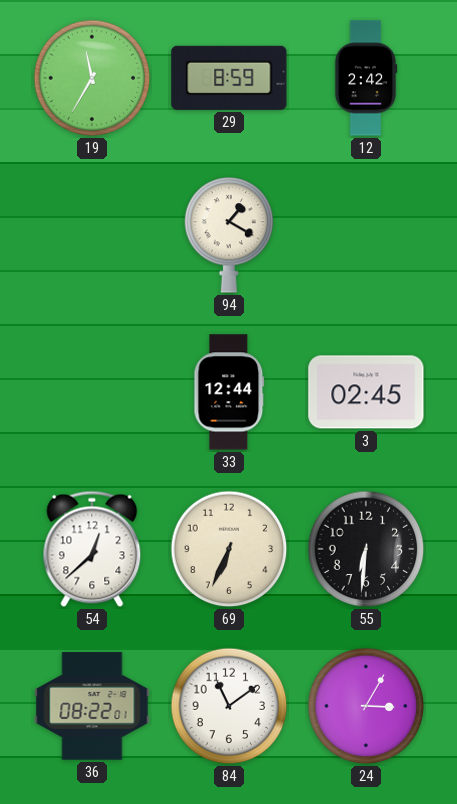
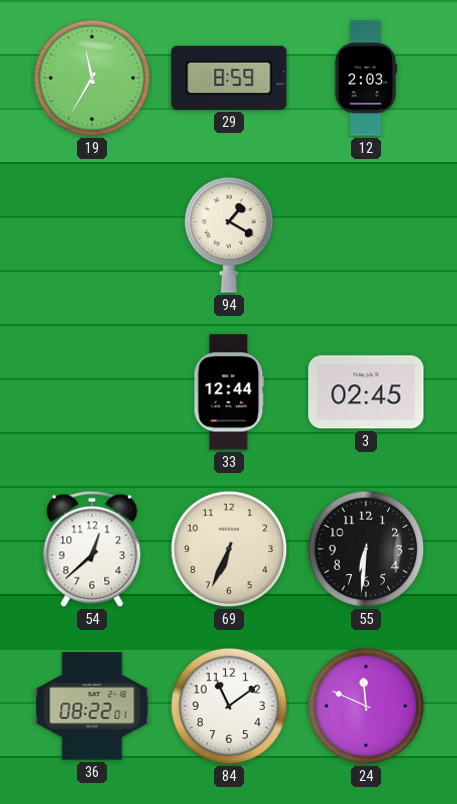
12: 2:42 -> 2:03 (366, 78)
24: 3:05 -> 11:49 (366, 706)
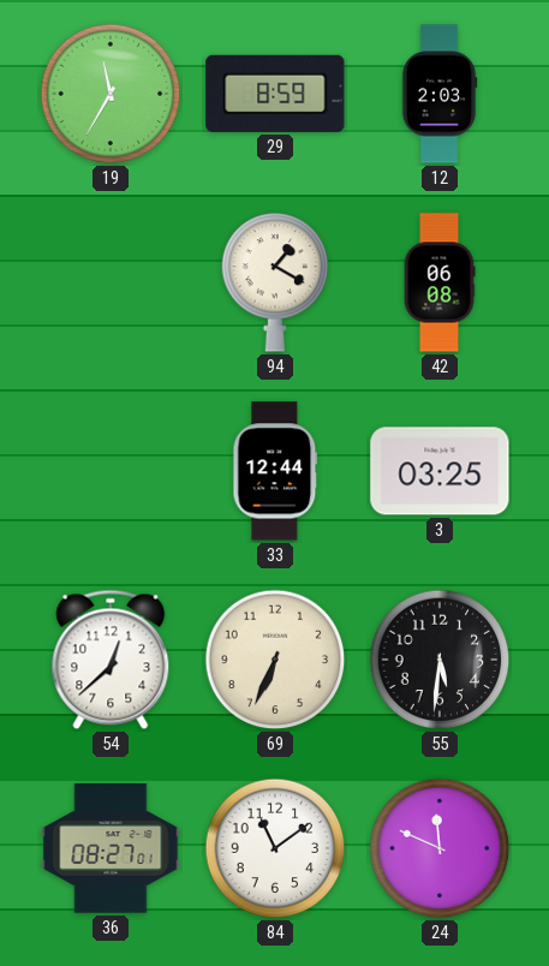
42: none -> 06:08 (440, 282)
3: 02:45 -> 03:25 (440, 471)
55: 6:31 -> 5:31 (440, 660)
36: 08:22 -> 08:27 (111, 848)
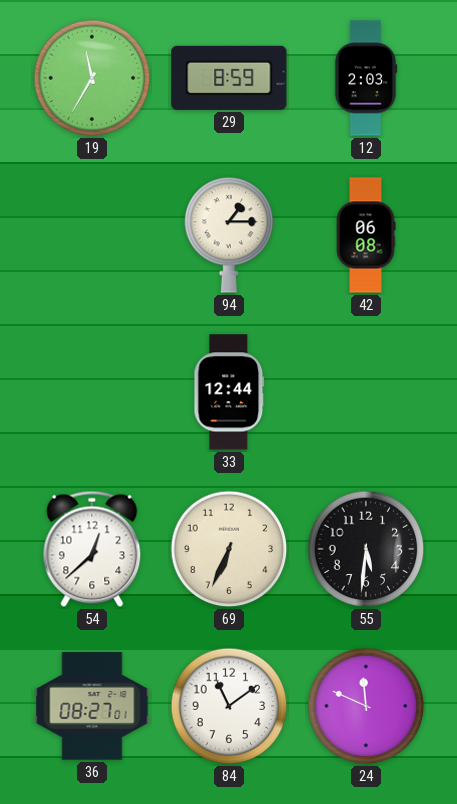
94: 1:20 -> 1:15 (229, 235)
3: 03:25 -> none (440, 471)
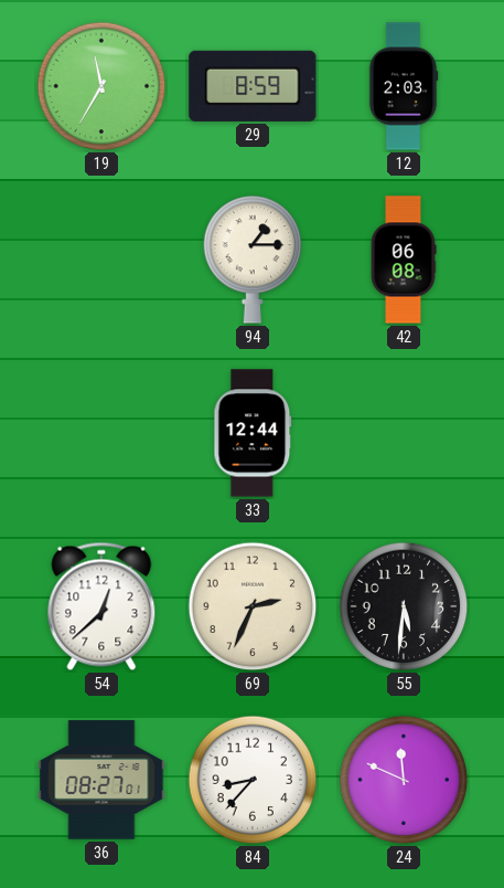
69: 6:34 -> 2:34 (253, 606)
84: 11:09 -> 8:37 (253, 780)
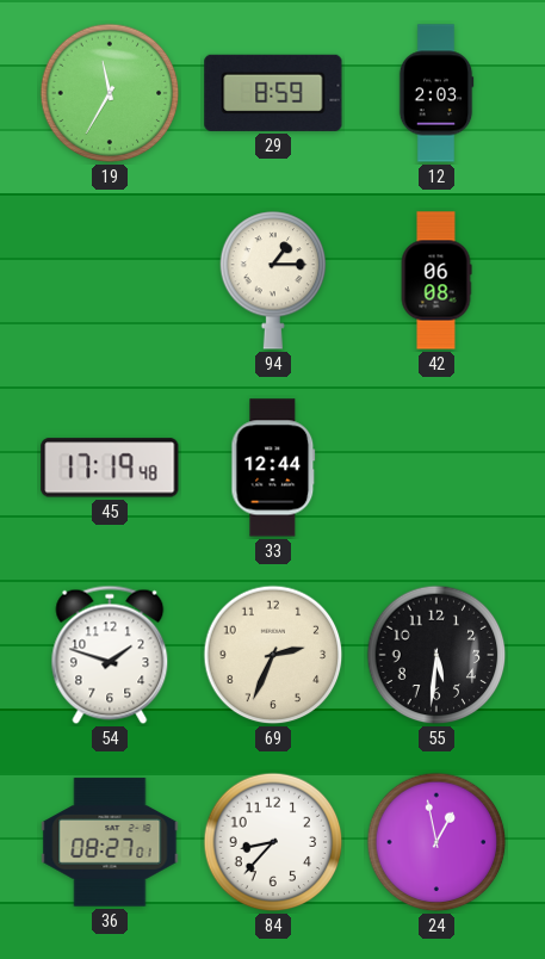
45: none -> 17:19 (110, 468)
54: 12:38 -> 1:48 (110, 655)
24: 11:49 -> 12:58 (436, 842)
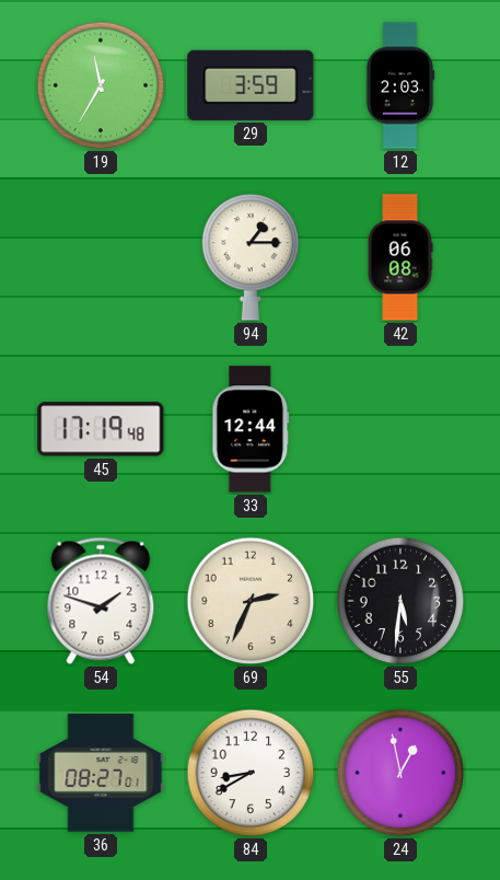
29: 8:59 -> 3:59 (251, 85)
84: 8:37 -> 8:40 (251, 773)
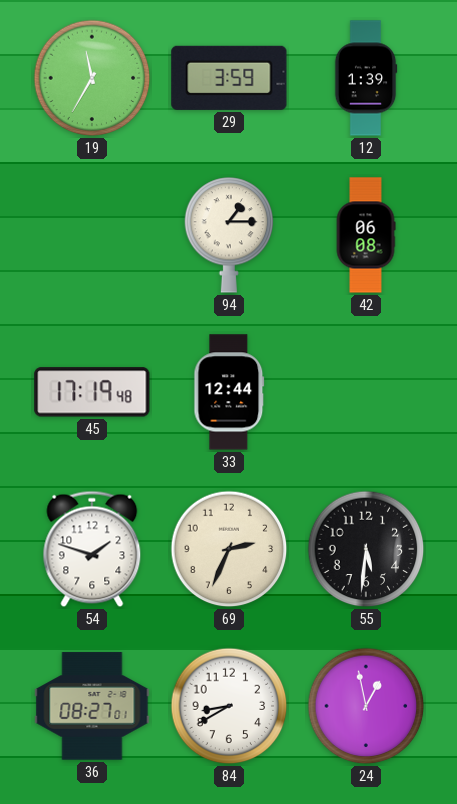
12: 2:03 -> 1:39 (366, 78)
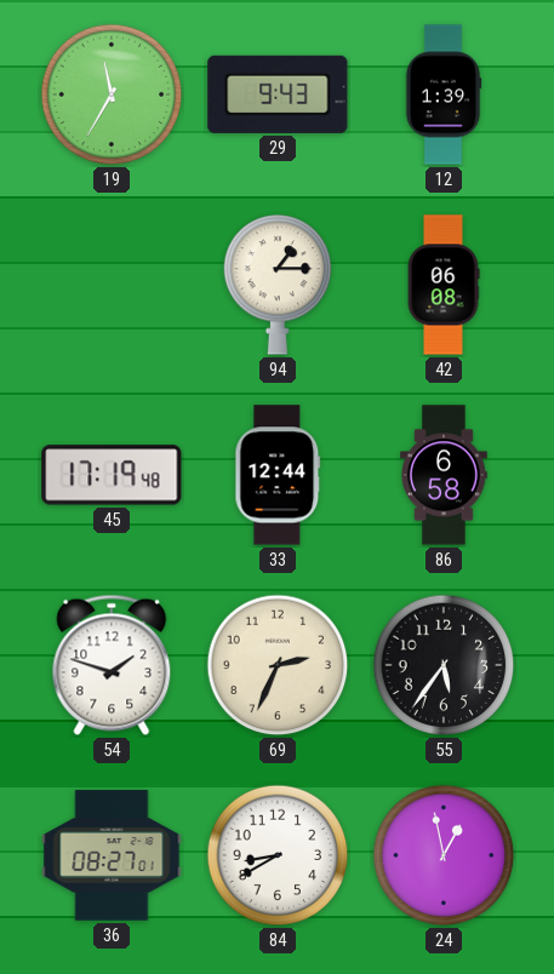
29: 3:59 -> 9:43 (278, 94)
86: none -> 6:58 (445, 475)
55: 5:31 -> 5:36 (444, 665)
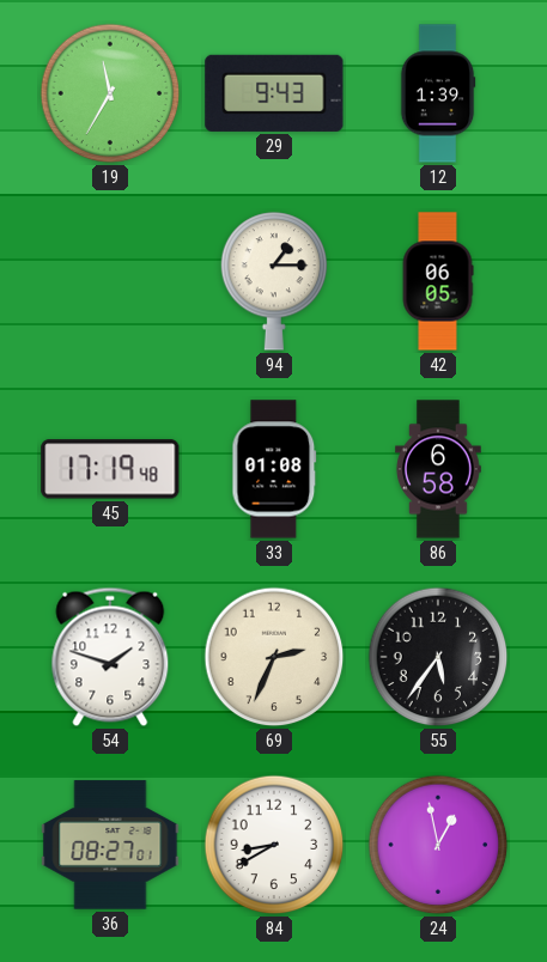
42: 06:08 -> 06:05 (438, 281)
33: 12:44 -> 01:08 (274, 469)
